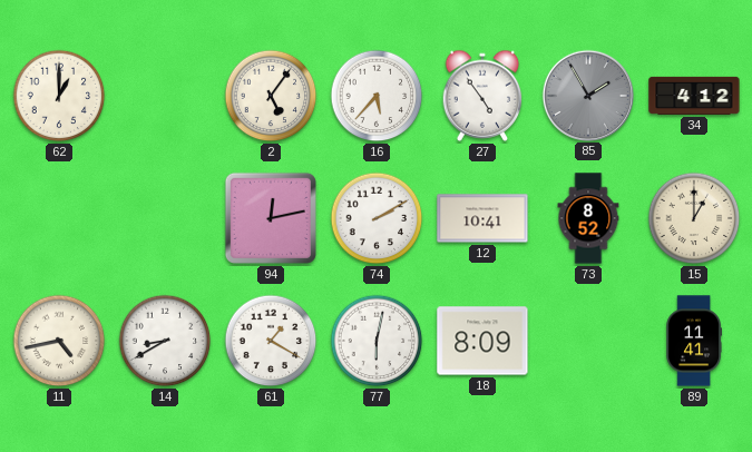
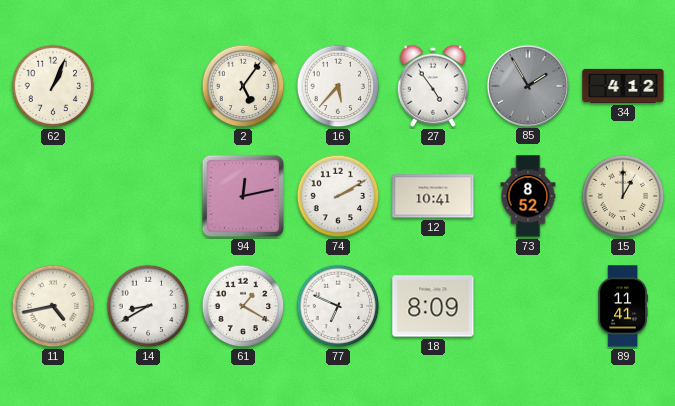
62: 1:00 -> 1:04 (53, 86)
77: 6:02 -> 6:49 (338, 306)
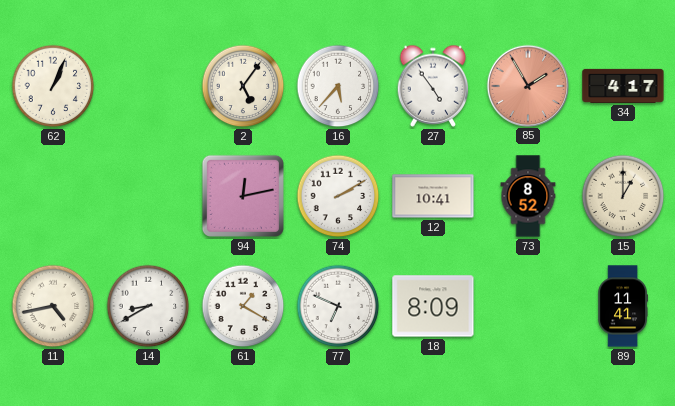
85 dial: grey -> salmon (527, 85)
34: 4:12 -> 4:17 (623, 86)
